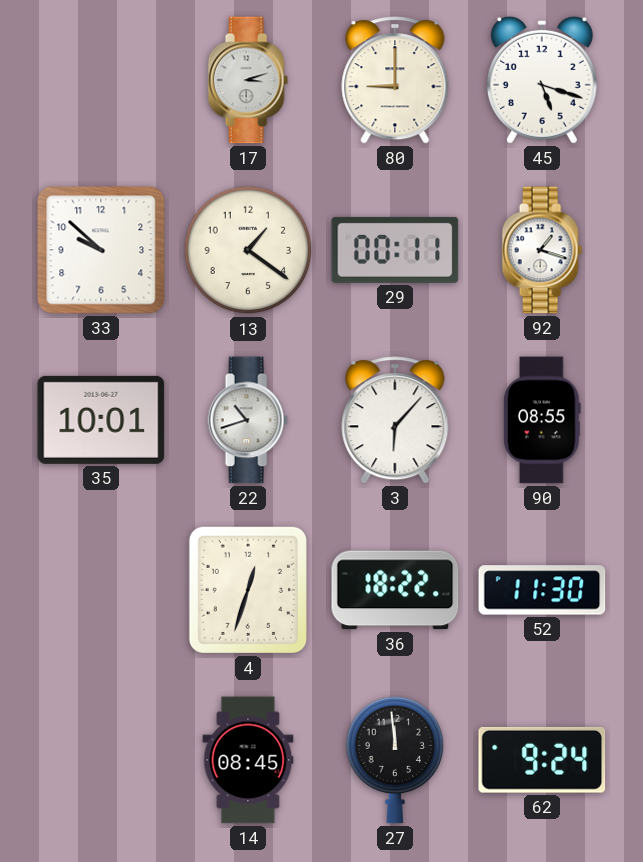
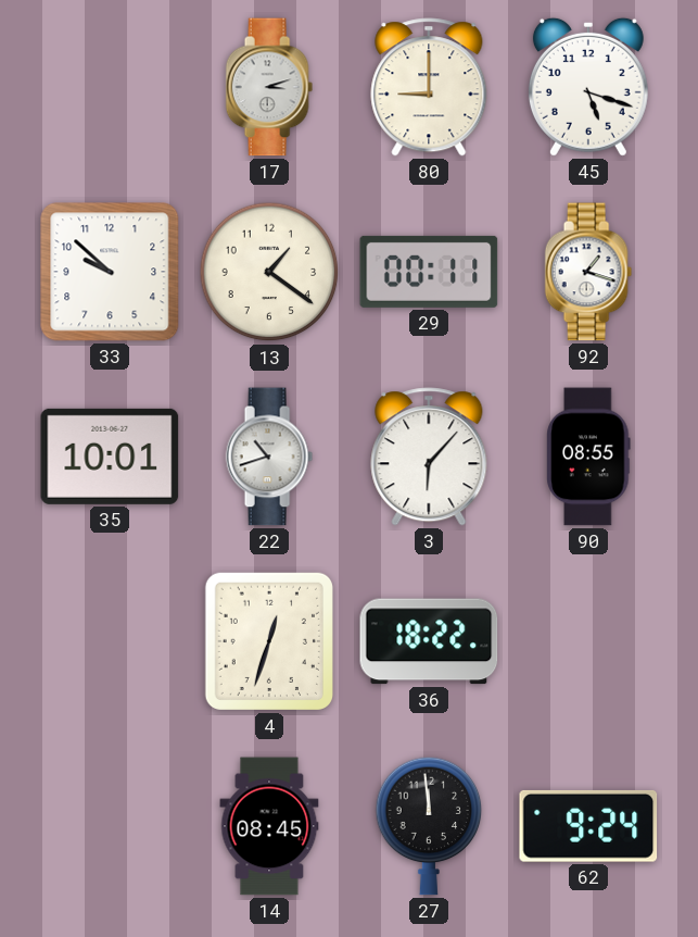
52: 11:30 -> none (542, 590)
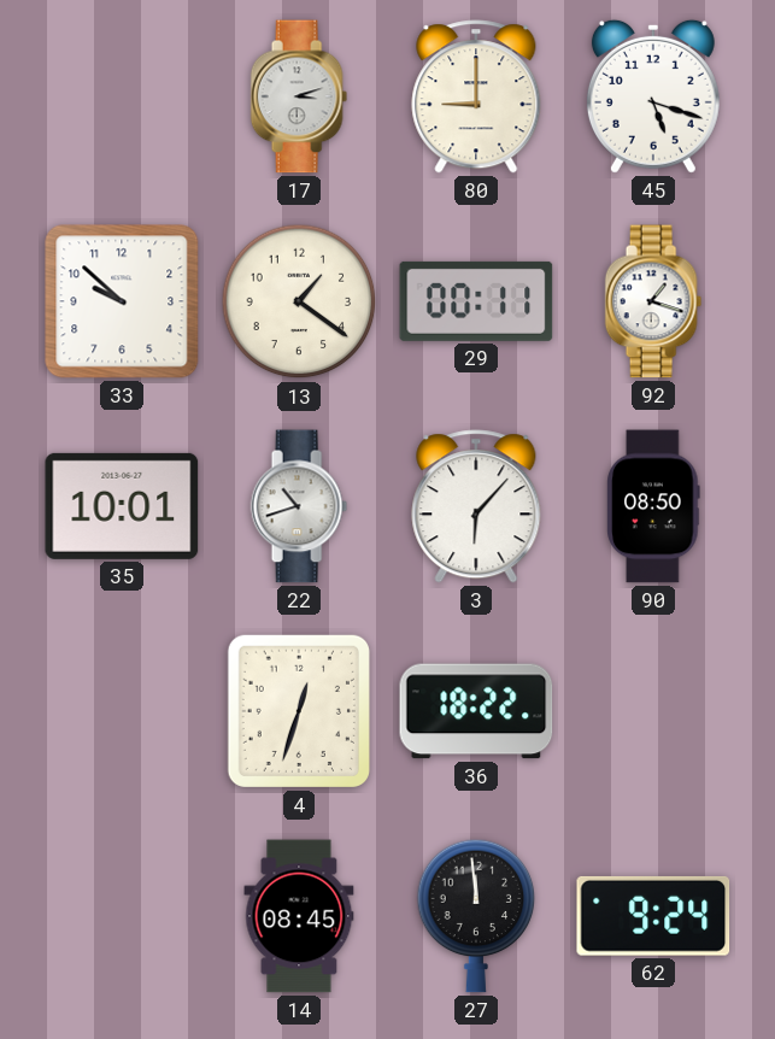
90: 08:55 -> 08:50 (653, 506)
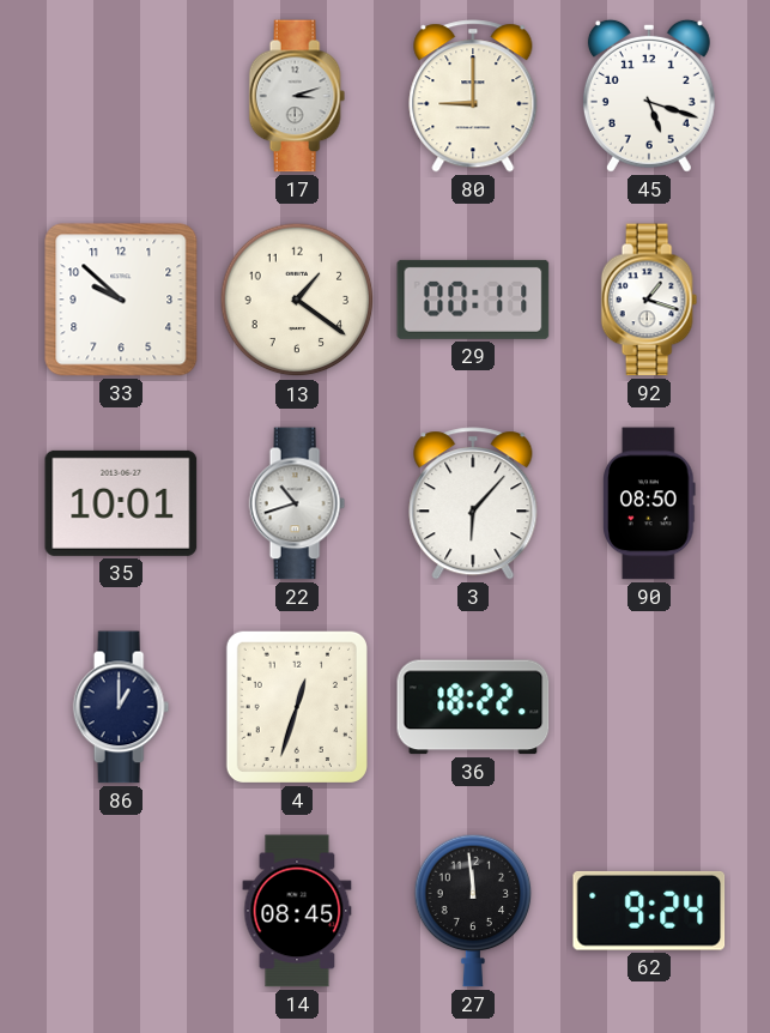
86: none -> 1:00 (121, 707)
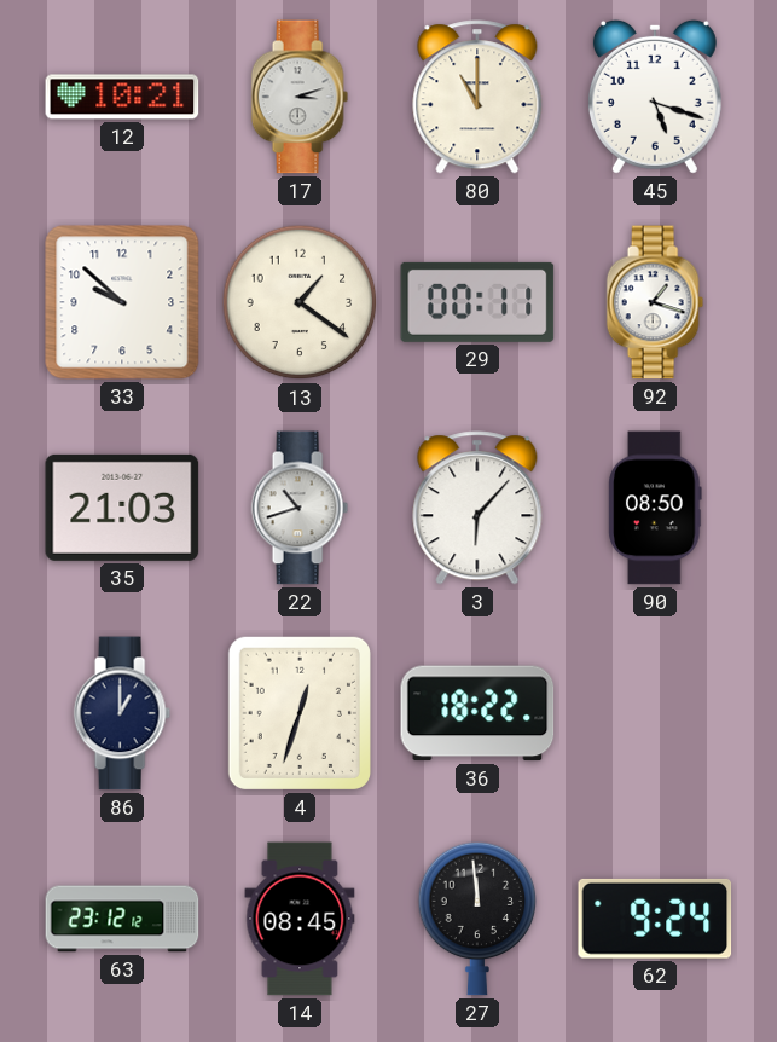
12: none -> 10:21 (122, 97)
80: 9:00 -> 11:00 (477, 97)
35: 10:01 -> 21:03 (122, 508)
63: none -> 23:12 (122, 919)
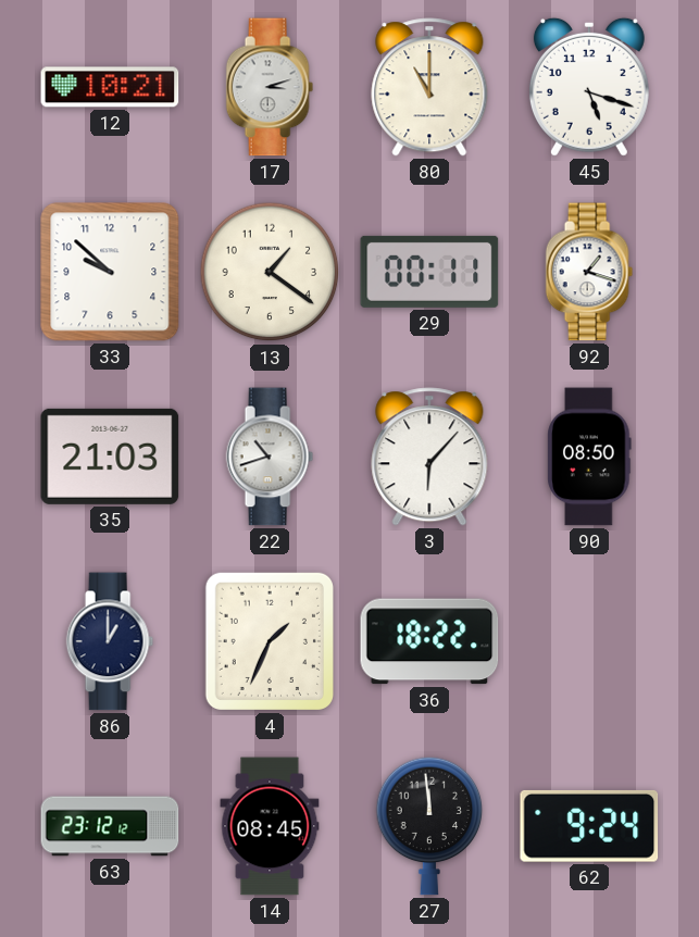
4: 12:33 -> 1:34 (270, 641)
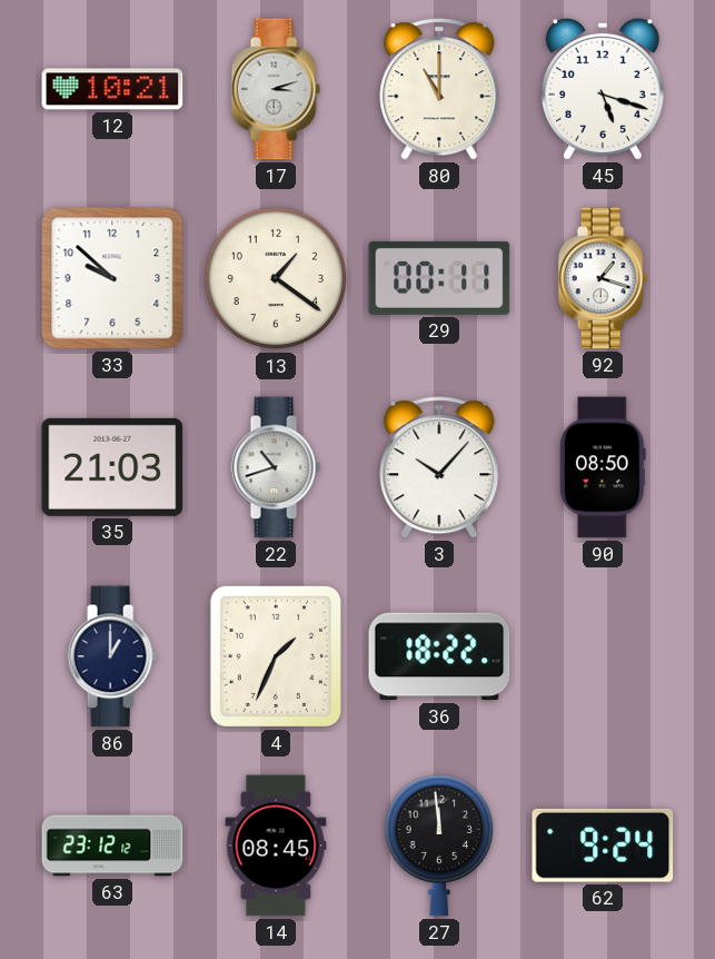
3: 6:07 -> 10:07 (439, 467)
